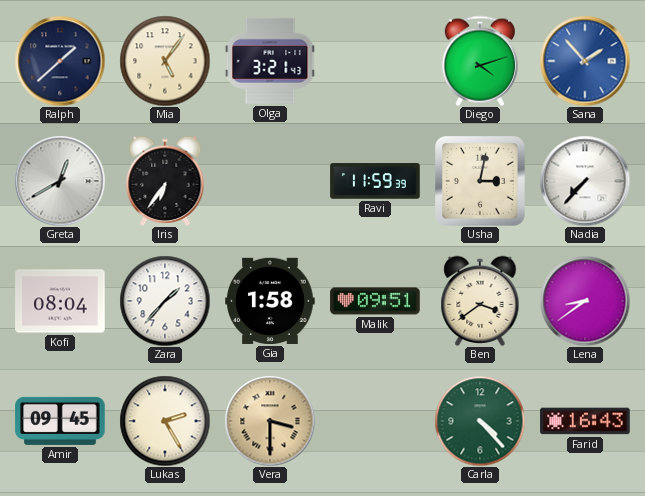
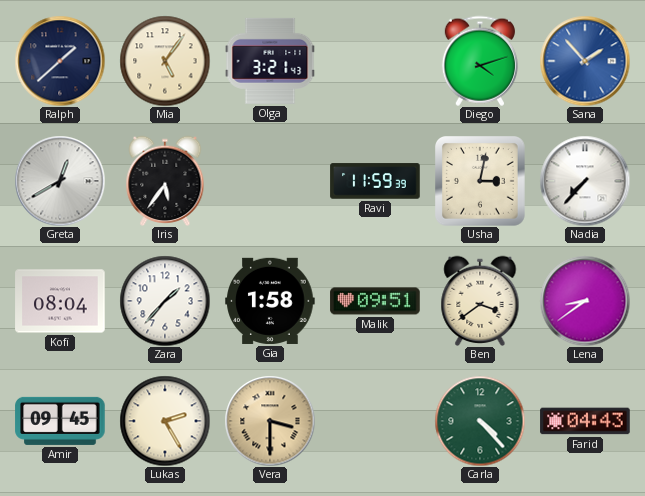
Iris: 6:36 -> 5:36 (165, 180)
Farid: 16:43 -> 04:43 (585, 421)
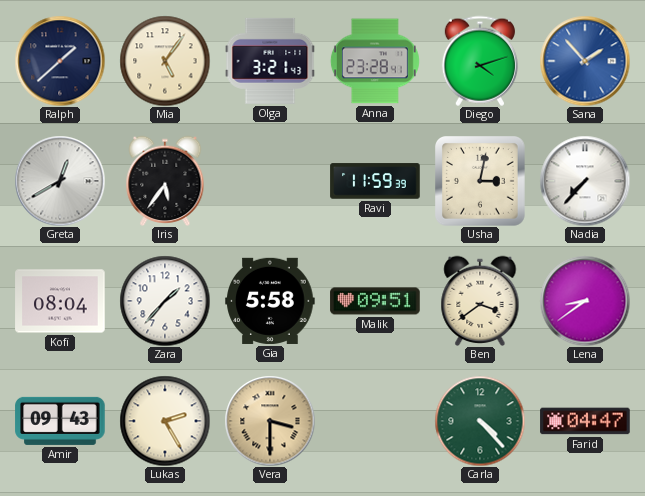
Anna: none -> 23:28 (375, 61)
Gia: 1:58 -> 5:58 (270, 301)
Amir: 09:45 -> 09:43 (60, 421)
Farid: 04:43 -> 04:47 (585, 421)
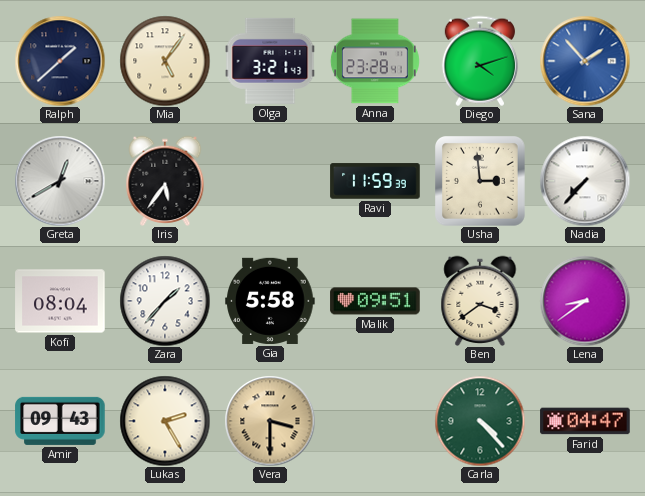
Usha: 3:02 -> 2:59 (481, 182)
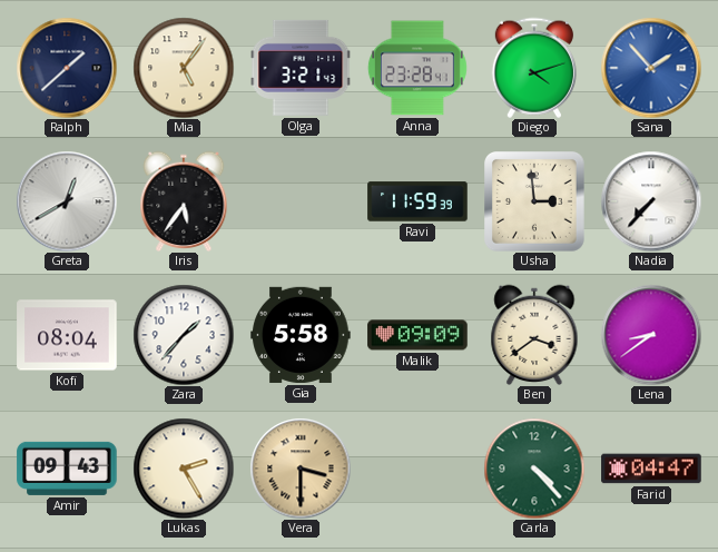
Malik: 09:51 -> 09:09 (417, 335)
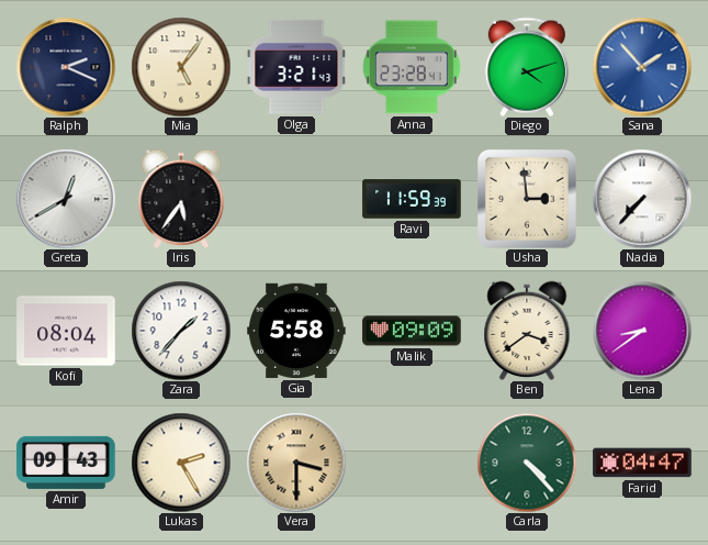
Ralph: 1:38 -> 2:19 (66, 67)
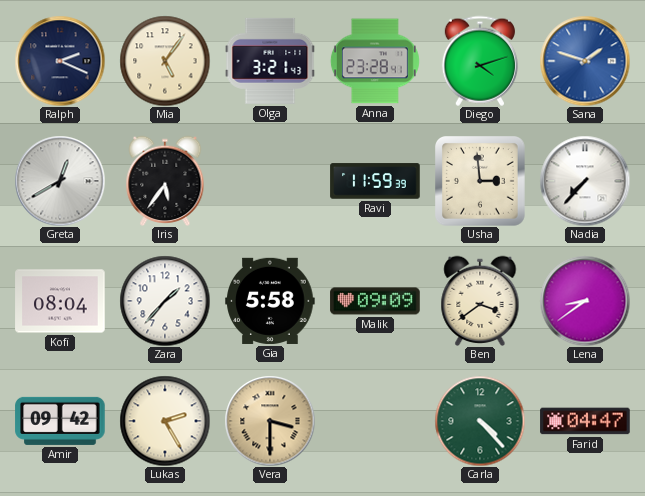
Sana: 1:53 -> 1:48 (585, 61)
Amir: 09:43 -> 09:42 (60, 421)
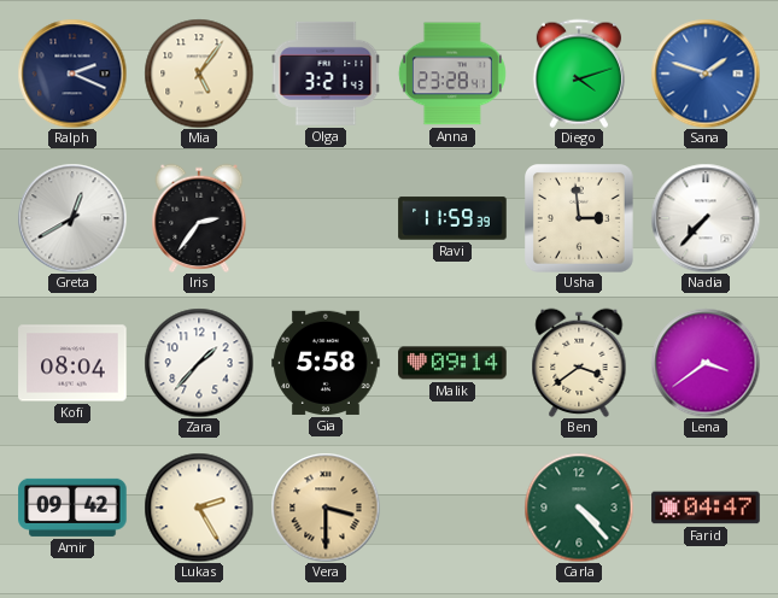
Iris: 5:36 -> 2:36 (199, 217)
Malik: 09:09 -> 09:14 (452, 363)
Lena: 8:39 -> 3:39 (706, 363)
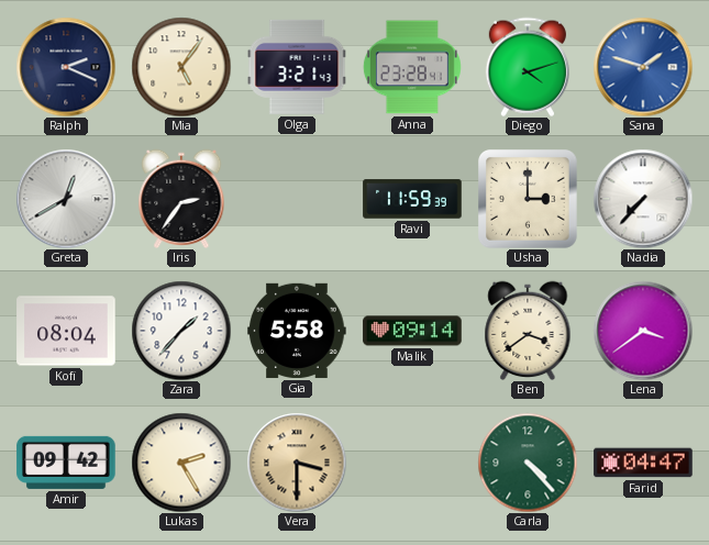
Usha: 2:59 -> 3:00 (529, 200)
